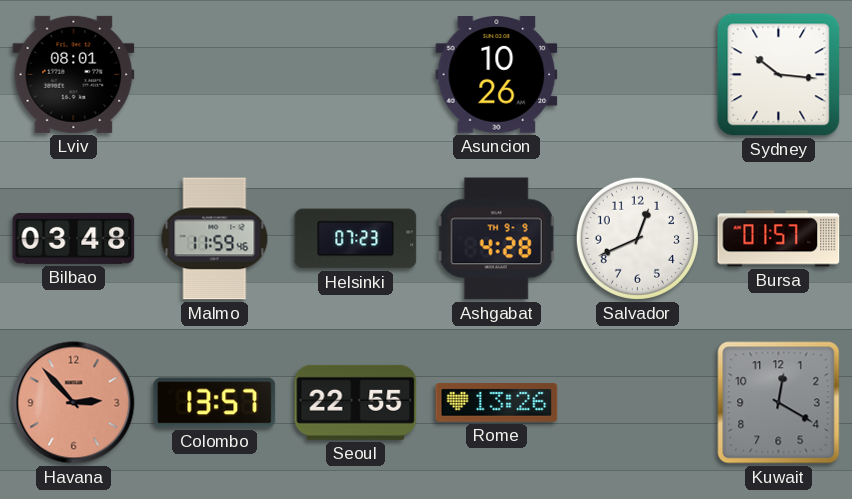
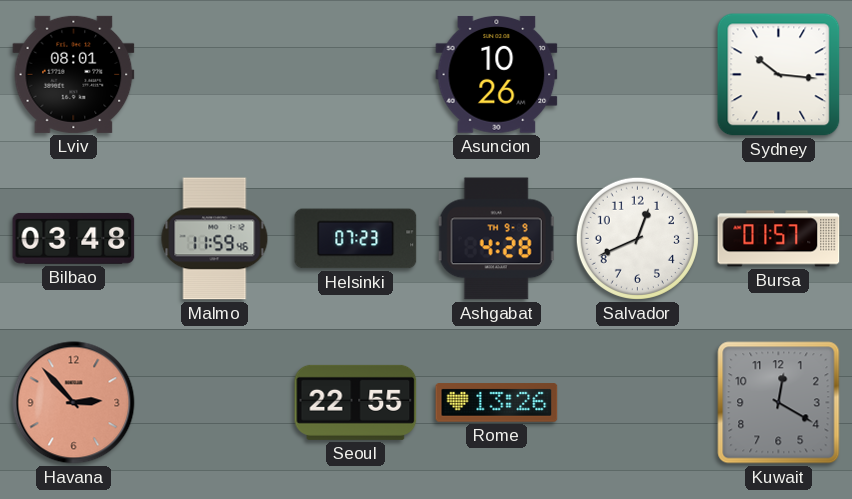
Colombo: 13:57 -> none (215, 403)
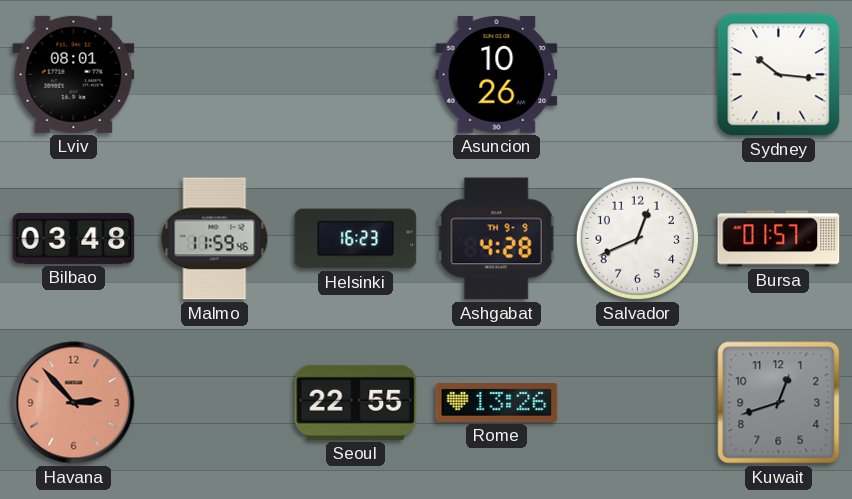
Helsinki: 07:23 -> 16:23 (356, 239)
Kuwait: 12:20 -> 12:42 (779, 403)
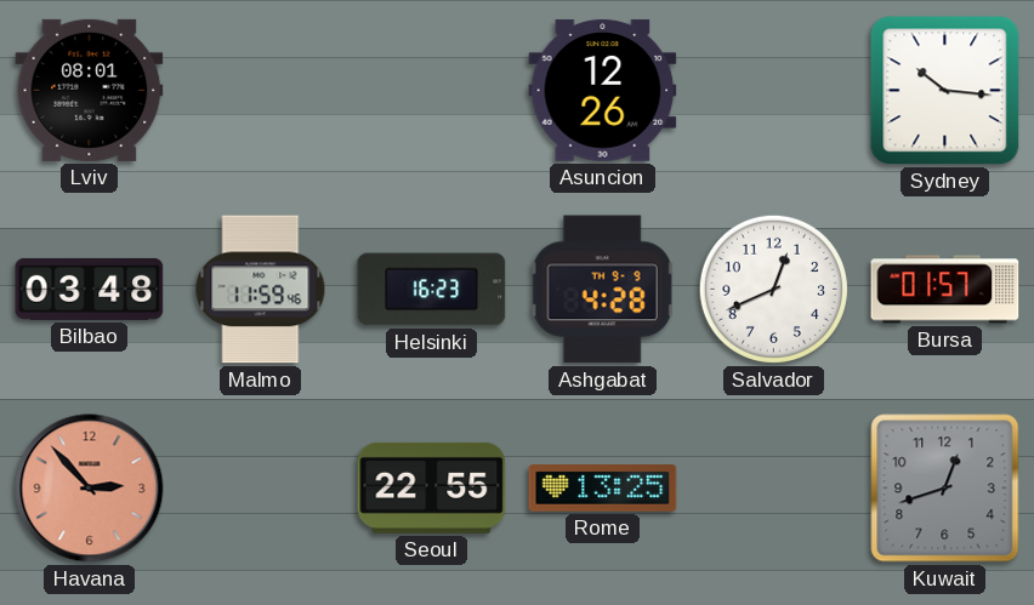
Asuncion: 10:26 -> 12:26 (603, 91)
Rome: 13:26 -> 13:25 (603, 489)
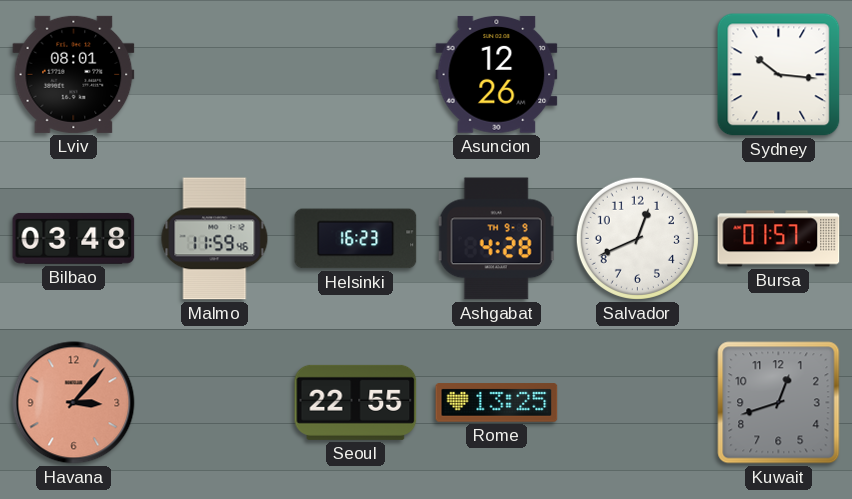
Havana: 2:53 -> 3:07 (74, 403)
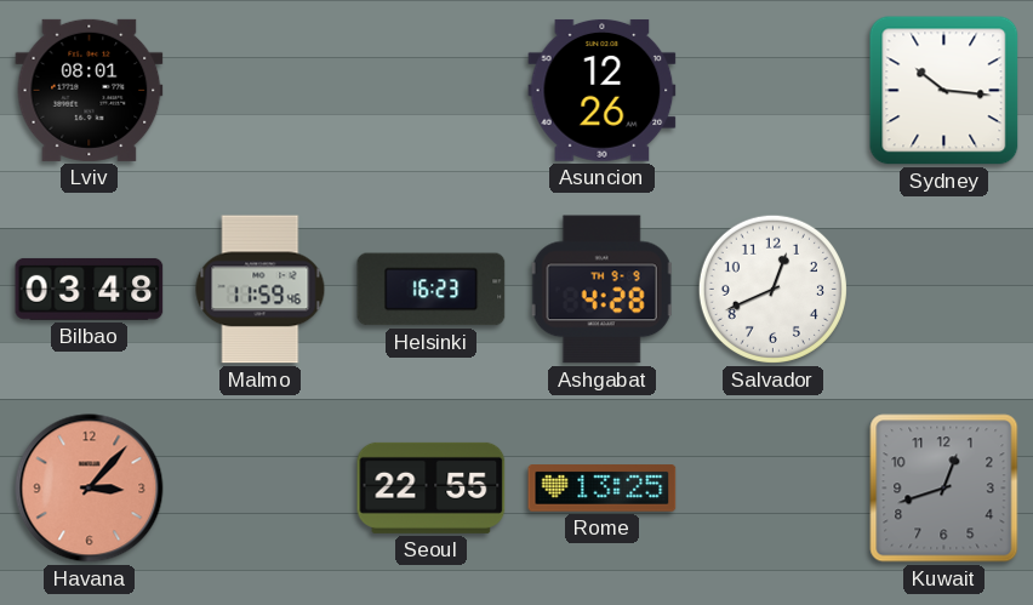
Bursa: 01:57 -> none (779, 239)
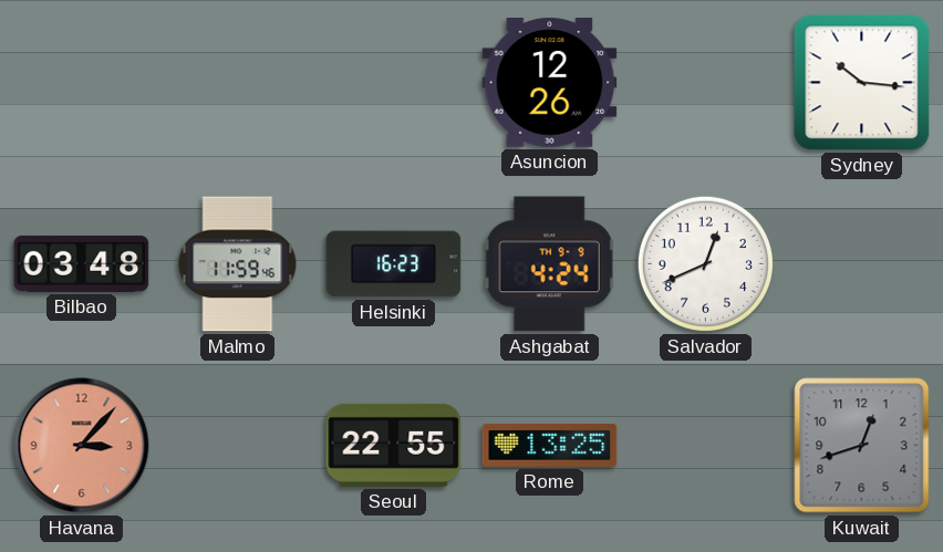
Lviv: 08:01 -> none (90, 90)
Ashgabat: 4:28 -> 4:24 (550, 264)
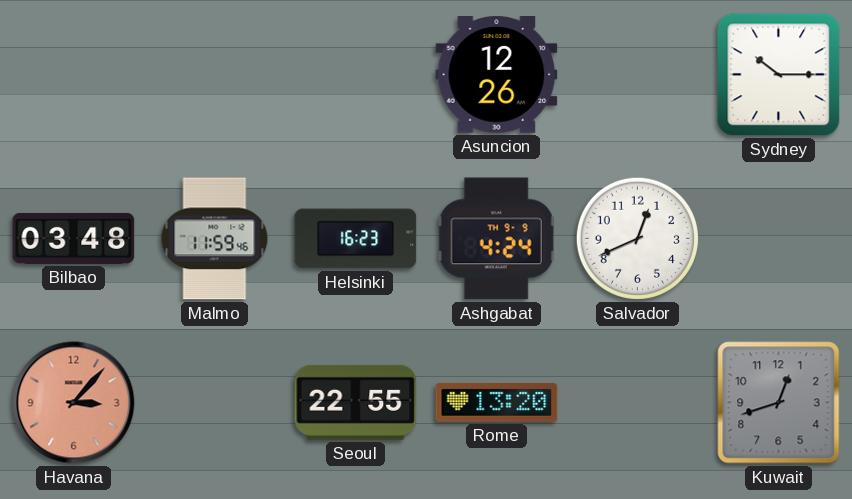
Sydney: 10:16 -> 10:15 (779, 75)
Rome: 13:25 -> 13:20 (497, 403)
